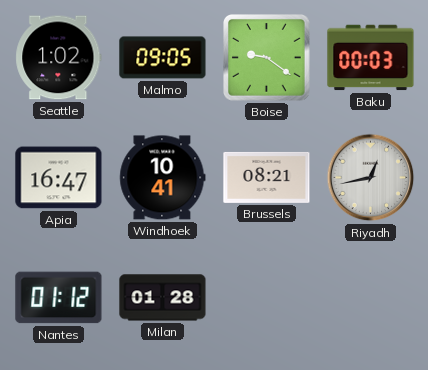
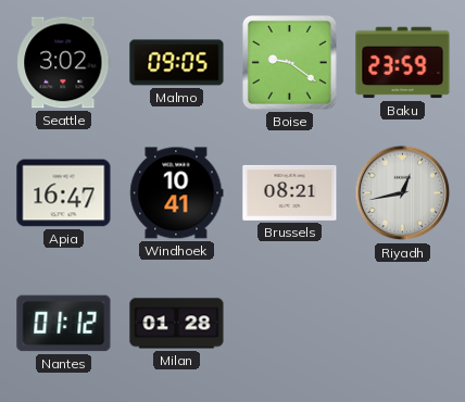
Seattle: 1:02 -> 3:02 (64, 63)
Baku: 00:03 -> 23:59 (403, 63)
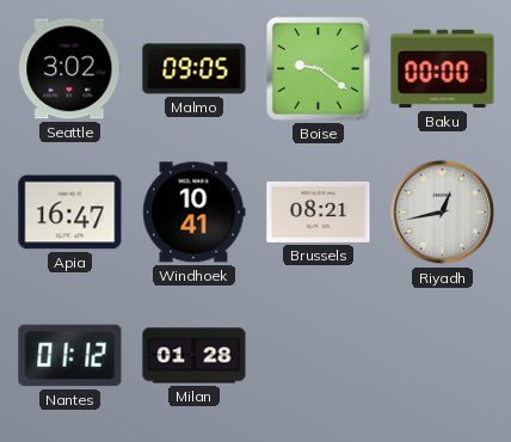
Baku: 23:59 -> 00:00 (443, 69)
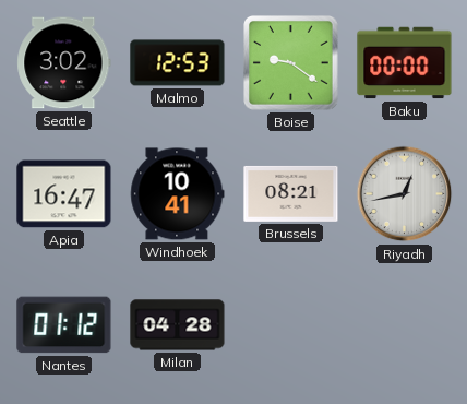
Malmo: 09:05 -> 12:53 (178, 63)
Milan: 01:28 -> 04:28 (178, 325)
